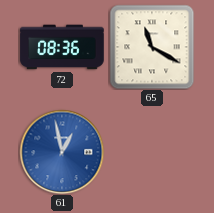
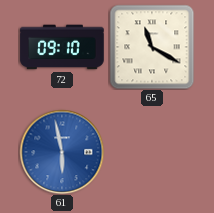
72: 08:36 -> 09:10 (62, 47)
61: 12:58 -> 5:58 (62, 152)
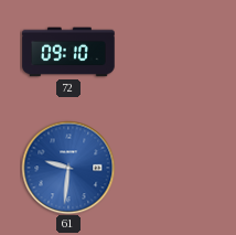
65: 11:20 -> none (152, 47)
61: 5:58 -> 9:31 (68, 168)
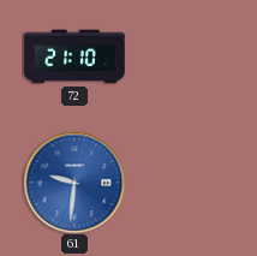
72: 09:10 -> 21:10 (74, 56)
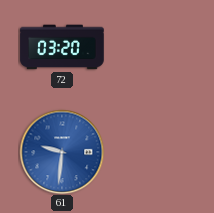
72: 21:10 -> 03:20 (62, 47)
